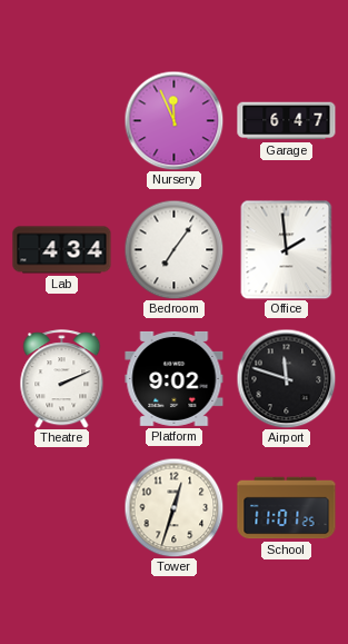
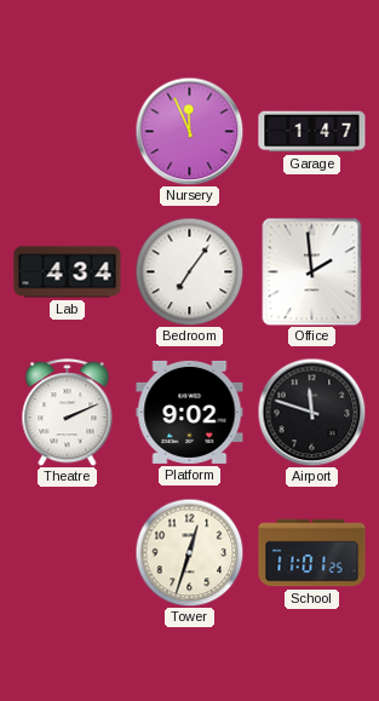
Garage: 6:47 -> 1:47 (312, 132)
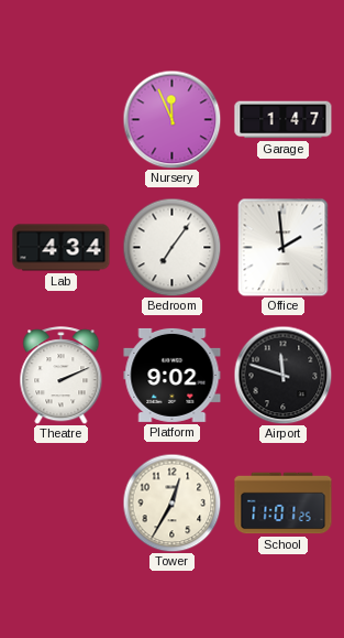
Tower: 12:33 -> 12:35 (171, 502)
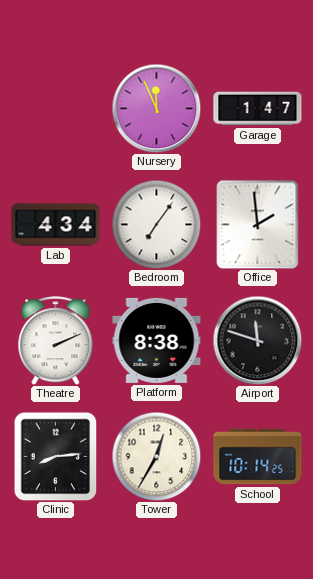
Platform: 9:02 -> 8:38 (157, 340)
Clinic: none -> 8:14 (56, 456)
School: 11:01 -> 10:14 (258, 457)
